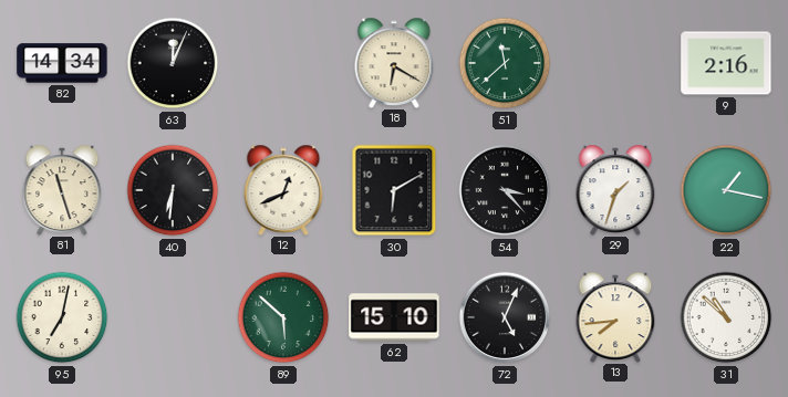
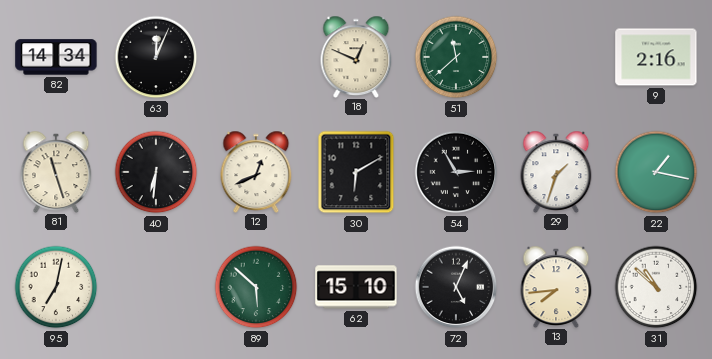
18: 6:20 -> 12:49 (356, 56)
54: 3:23 -> 2:55 (456, 172)
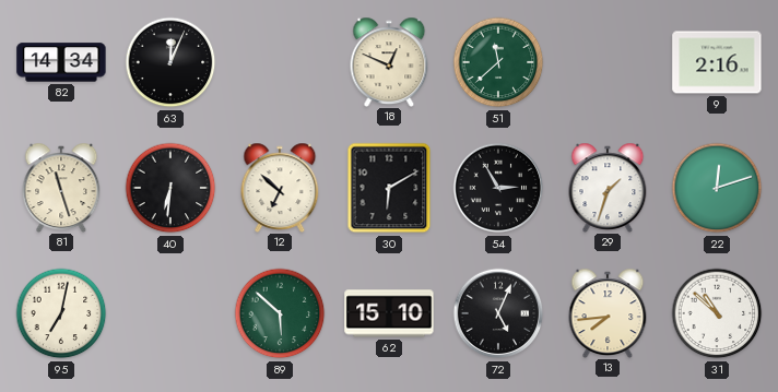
12: 12:41 -> 6:52 (280, 187)
22: 1:17 -> 12:12 (717, 188)
